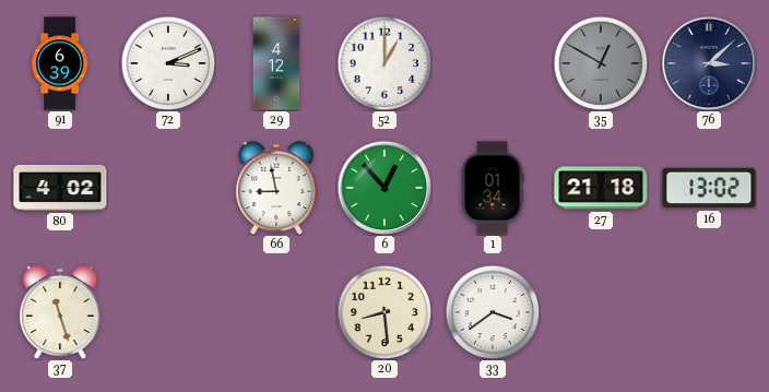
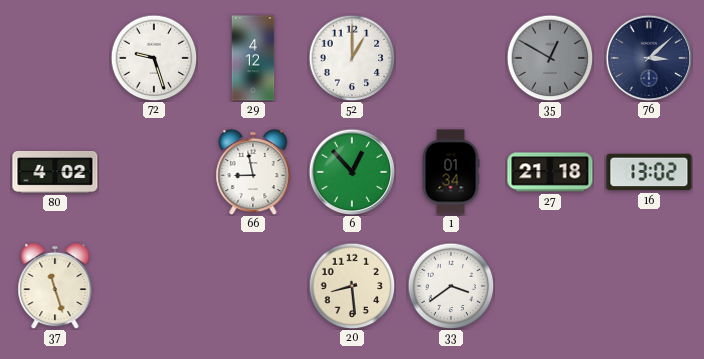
91: 6:39 -> none (60, 63)
72: 3:11 -> 9:27 (154, 58)
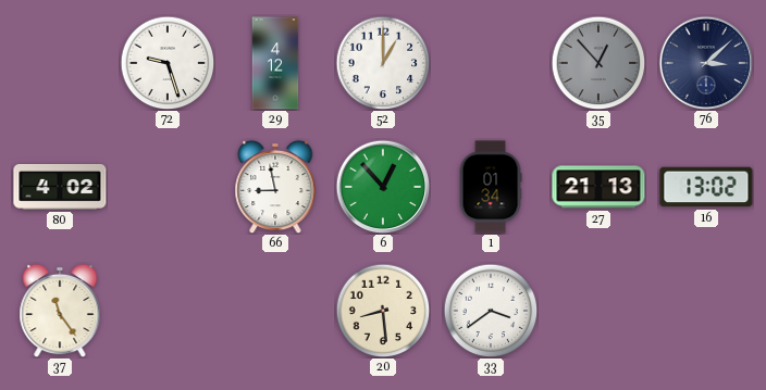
35: 12:50 -> 12:53 (598, 63)
27: 21:18 -> 21:13 (598, 187)
37: 11:27 -> 11:24 (60, 311)
